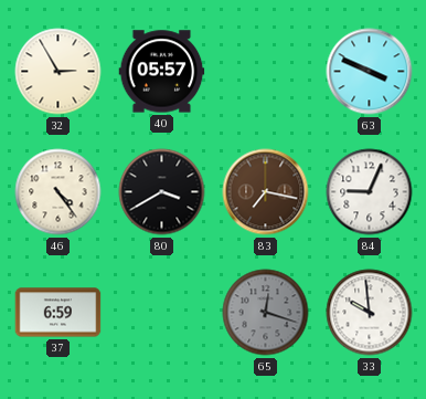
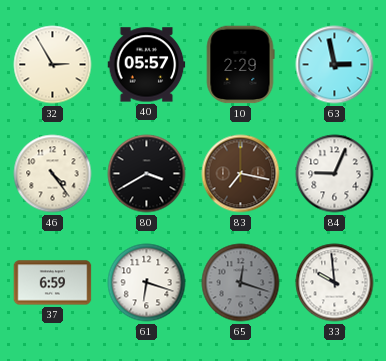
10: none -> 2:29 (240, 65)
63: 3:49 -> 2:58 (335, 65)
61: none -> 6:18 (147, 283)
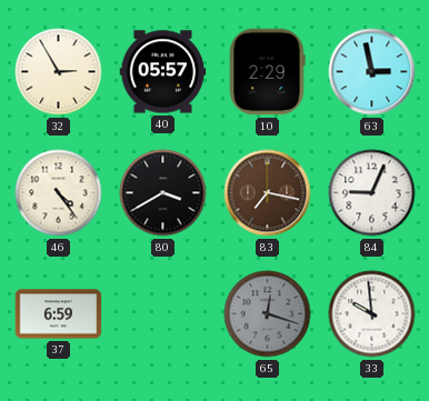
61: 6:18 -> none (147, 283)
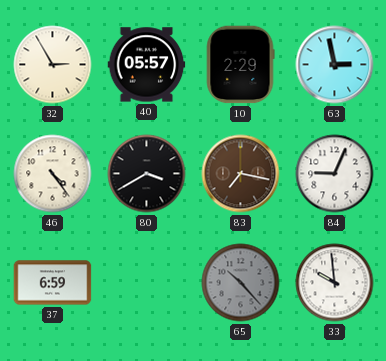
65: 12:18 -> 10:23 (241, 283)
